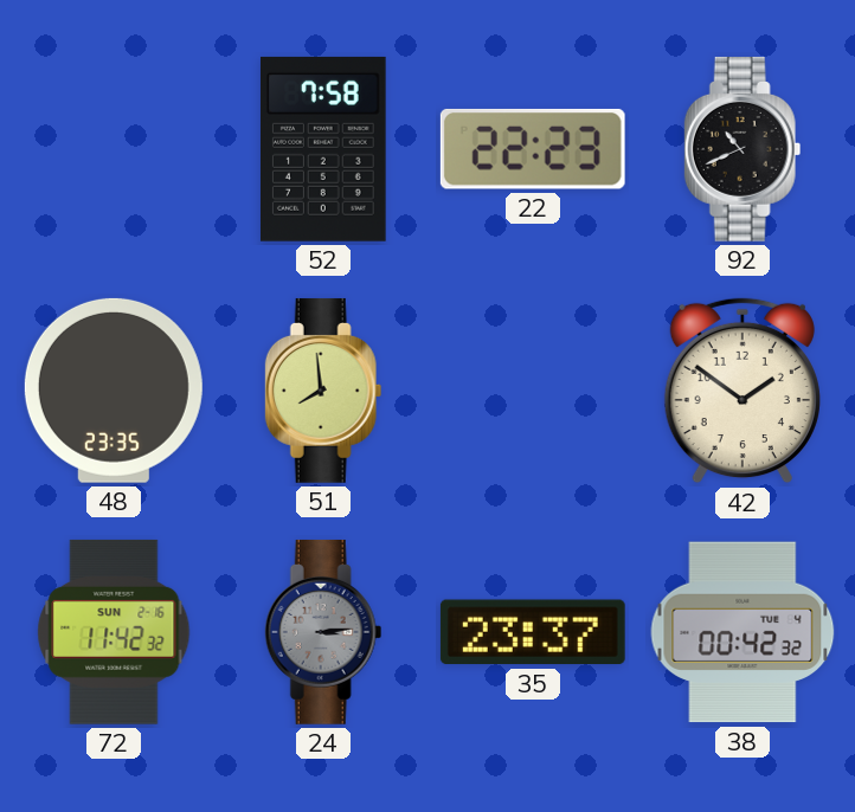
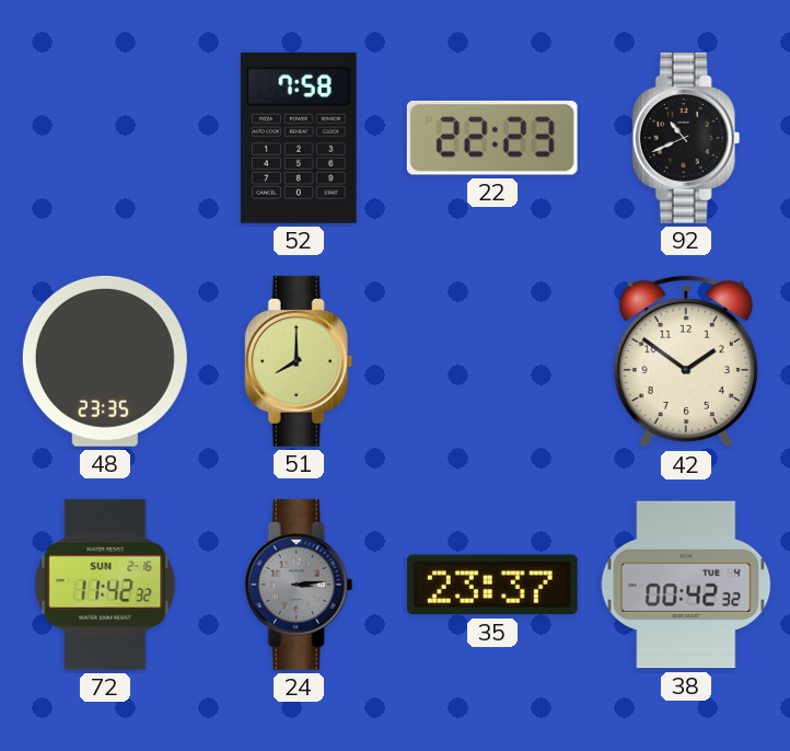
51: 7:59 -> 8:00 (299, 361)
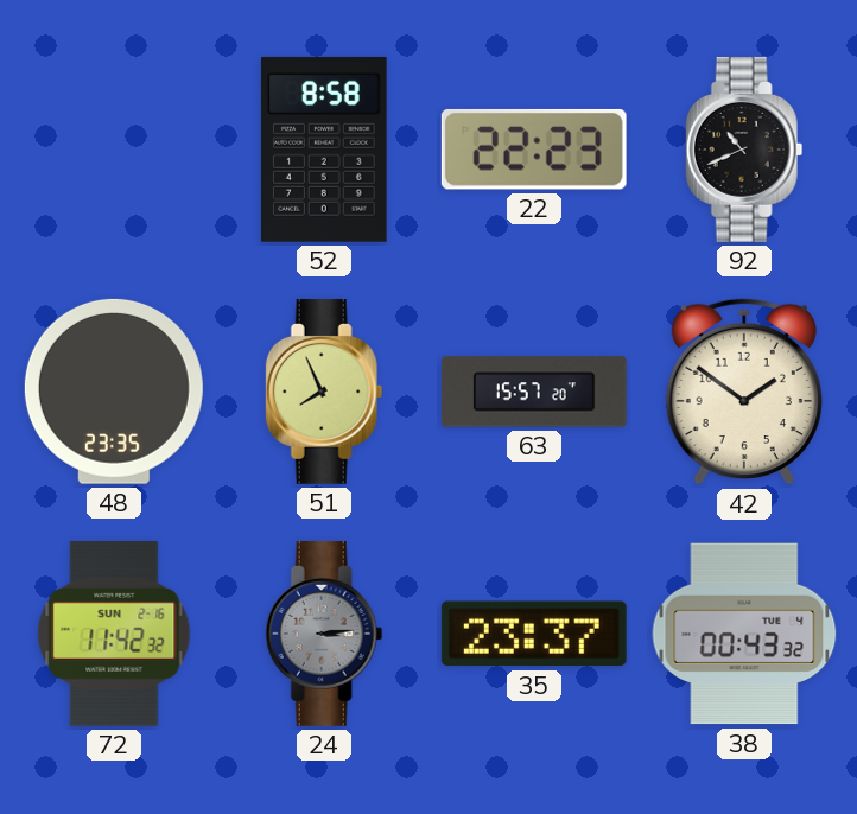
52: 7:58 -> 8:58 (324, 150)
51: 8:00 -> 7:56 (324, 392)
63: none -> 15:57 (534, 392)
38: 00:42 -> 00:43 (744, 634)
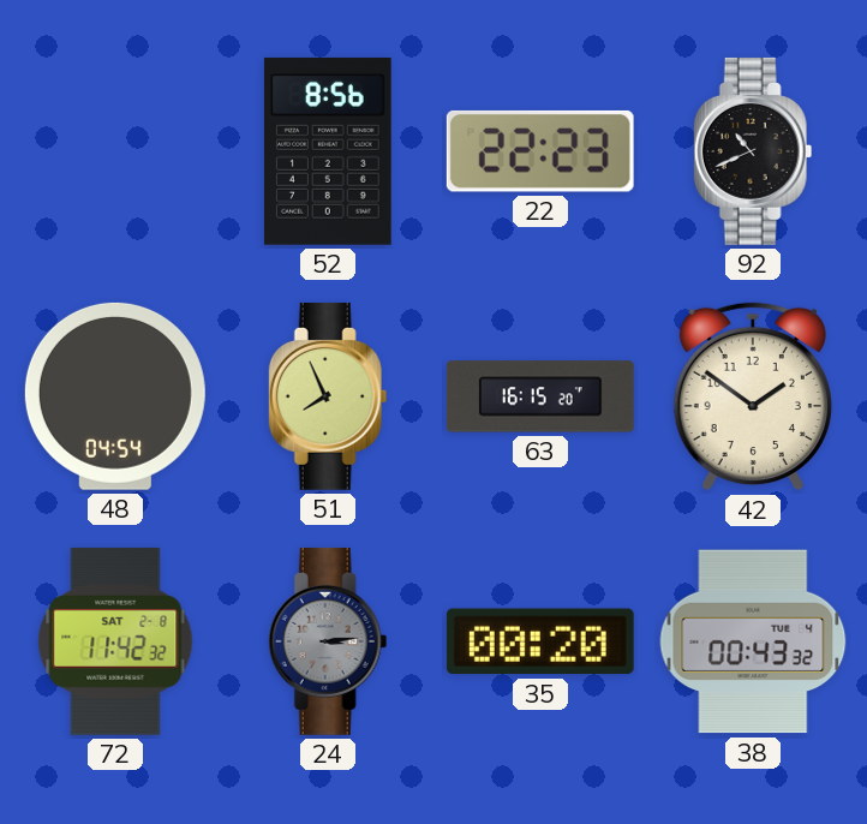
52: 8:58 -> 8:56 (328, 151)
48: 23:35 -> 04:54 (115, 396)
63: 15:57 -> 16:15 (540, 396)
72 date: SUN 2-16 -> SAT 2-8 (115, 641)
35: 23:37 -> 00:20 (540, 641)
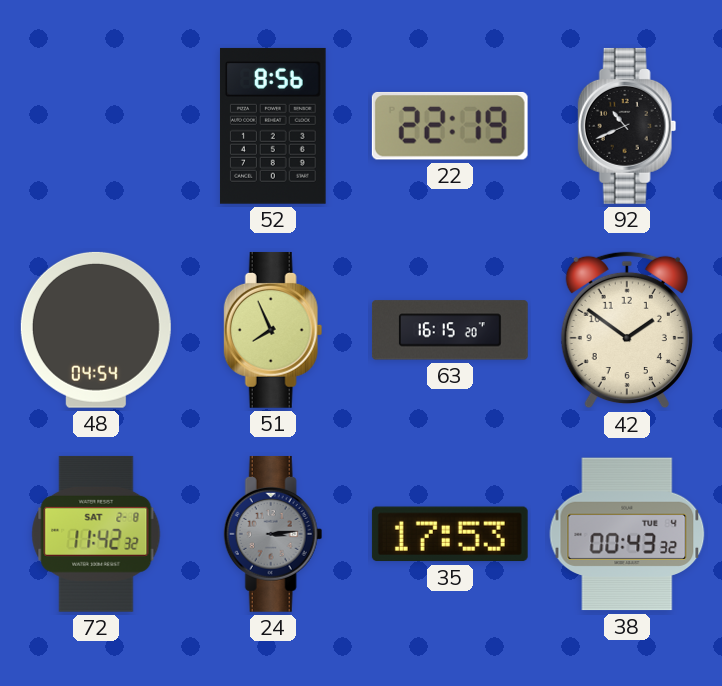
22: 22:23 -> 22:19 (450, 126)
35: 00:20 -> 17:53 (450, 534)
